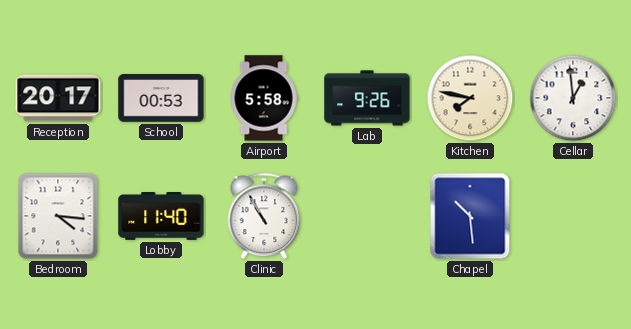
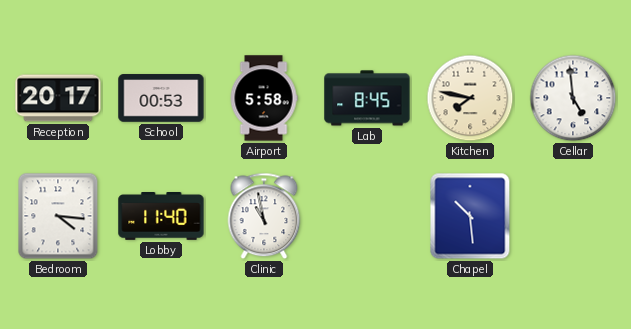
Lab: 9:26 -> 8:45 (367, 98)
Cellar: 12:59 -> 4:59 (573, 98)
Clinic: 10:55 -> 10:58 (264, 216)
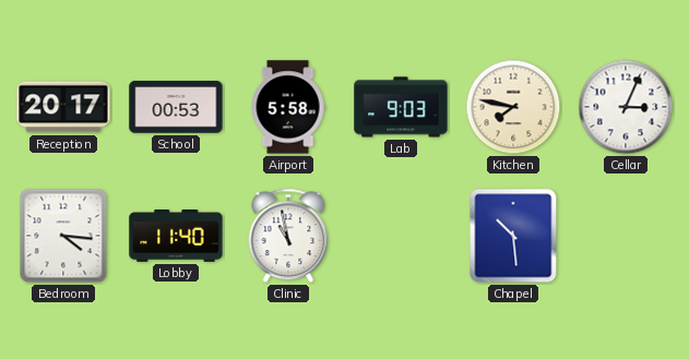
Lab: 8:45 -> 9:03 (401, 107)
Cellar: 4:59 -> 3:04 (626, 107)
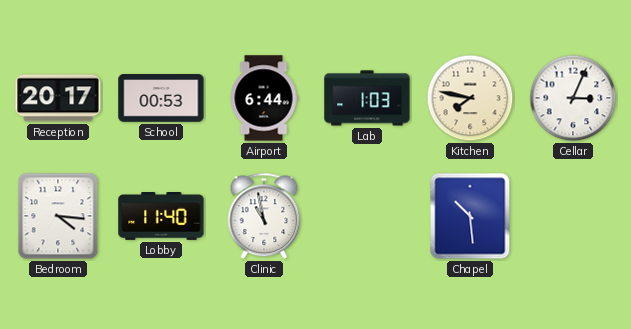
Airport: 5:58 -> 6:44 (264, 98)
Lab: 9:03 -> 1:03 (367, 98)
